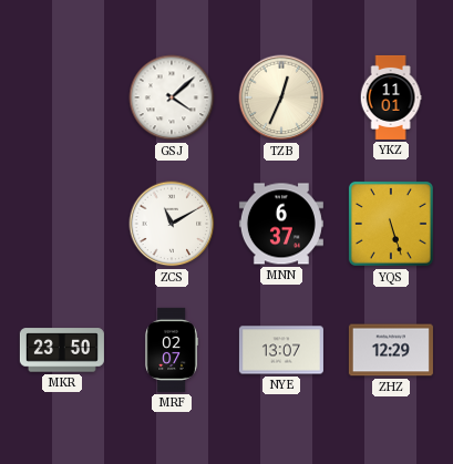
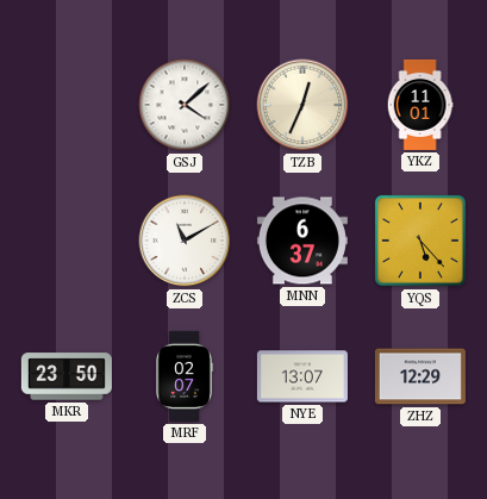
YQS: 5:27 -> 5:23 (420, 241)
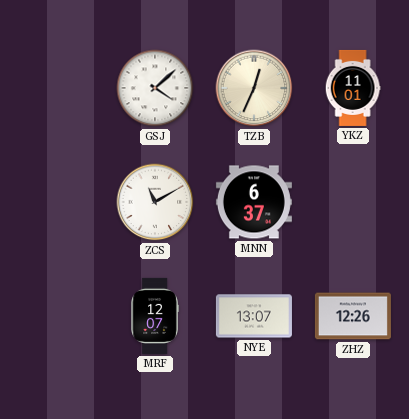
YQS: 5:23 -> none (420, 241)
MKR: 23:50 -> none (67, 376)
MRF: 02:07 -> 12:07 (155, 316)
ZHZ: 12:29 -> 12:26 (353, 316)
